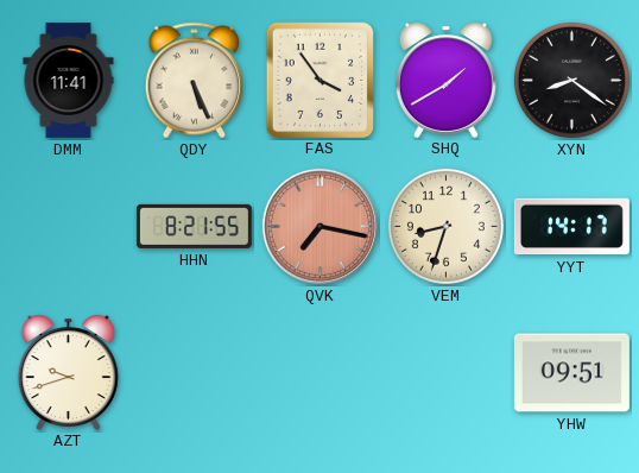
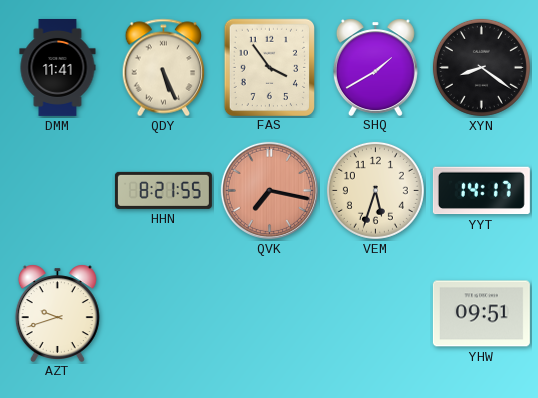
VEM: 8:33 -> 5:33 (375, 190)
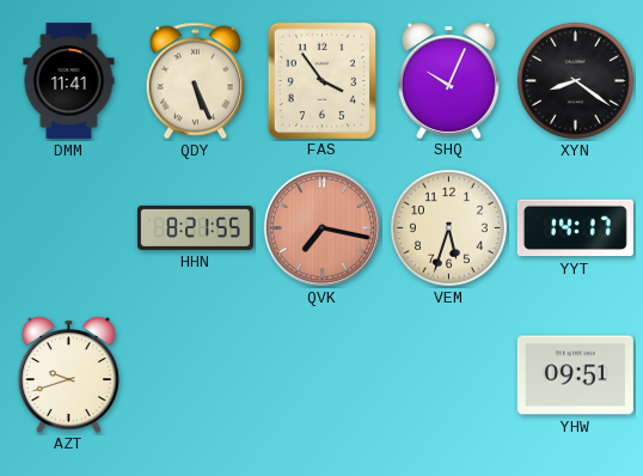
SHQ: 1:40 -> 10:04 (448, 80)
